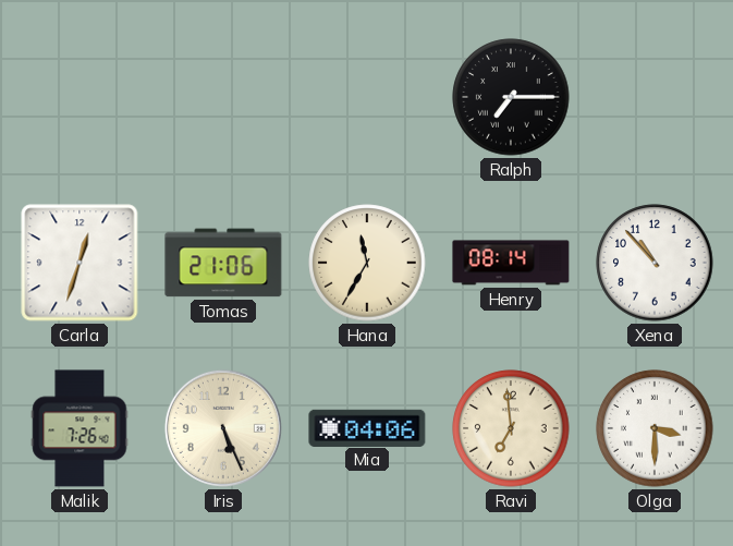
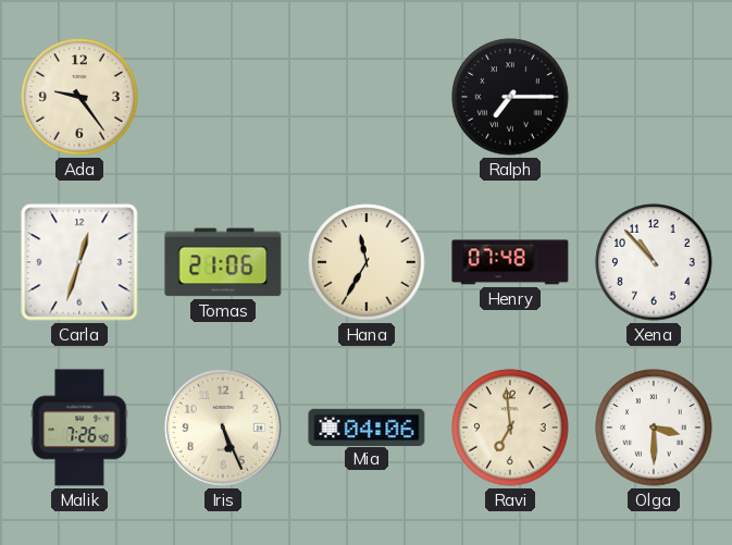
Ada: none -> 9:24 (79, 97)
Henry: 08:14 -> 07:48 (510, 262)
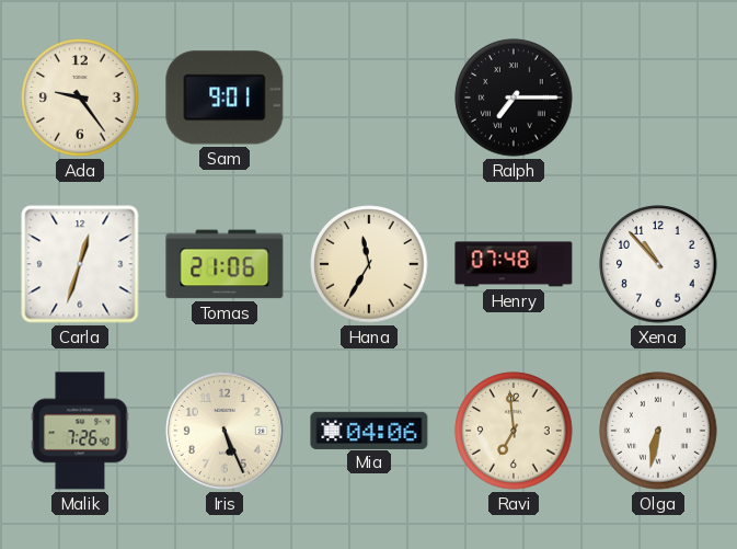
Sam: none -> 9:01 (224, 98)
Olga: 3:30 -> 6:32 (658, 431)
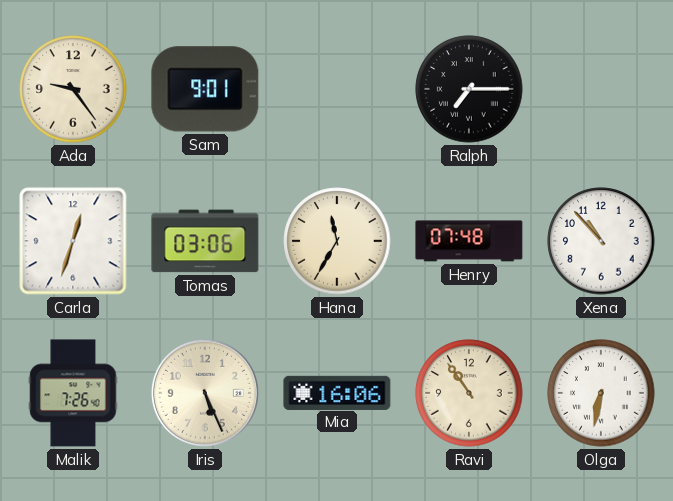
Tomas: 21:06 -> 03:06 (205, 241)
Mia: 04:06 -> 16:06 (337, 392)
Ravi: 6:59 -> 10:54 (469, 393)
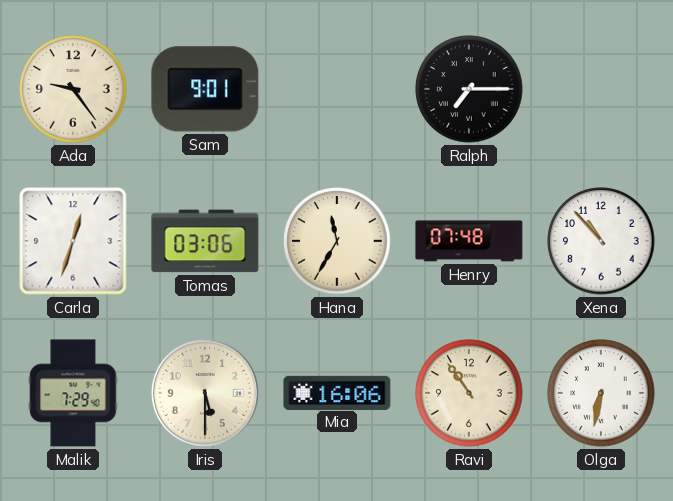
Malik: 7:26 -> 7:29 (73, 393)
Iris: 5:26 -> 5:30 (205, 393)
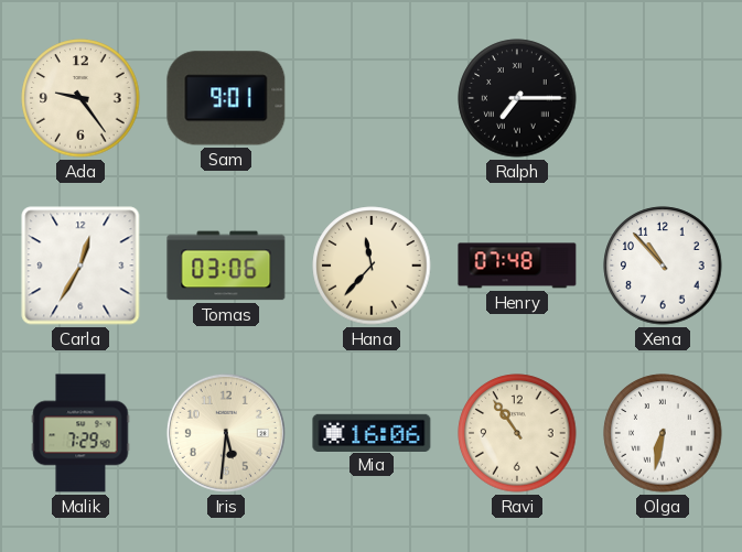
Carla: 12:33 -> 12:35 (80, 266)
Hana: 11:35 -> 11:37 (372, 266)
Iris: 5:30 -> 5:31 (226, 433)
